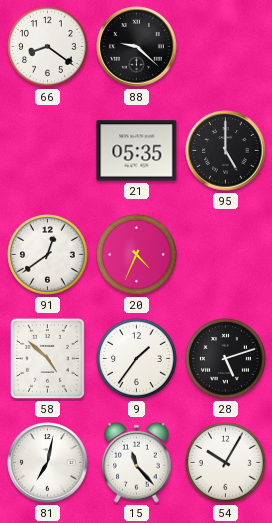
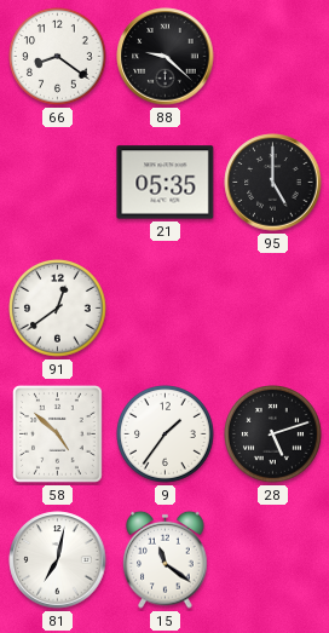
20: 4:34 -> none (137, 255)
15: 11:23 -> 11:21 (166, 559)
54: 10:05 -> none (226, 463)
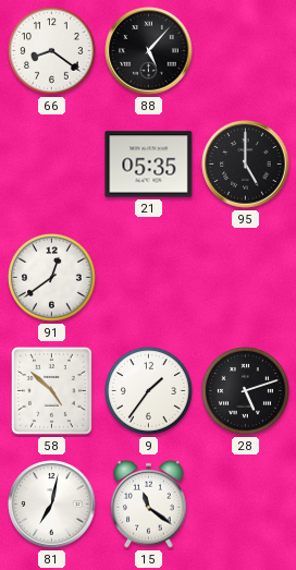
88: 9:22 -> 5:07 (149, 51)
